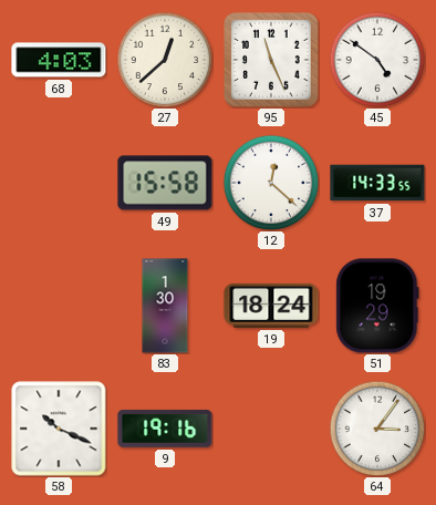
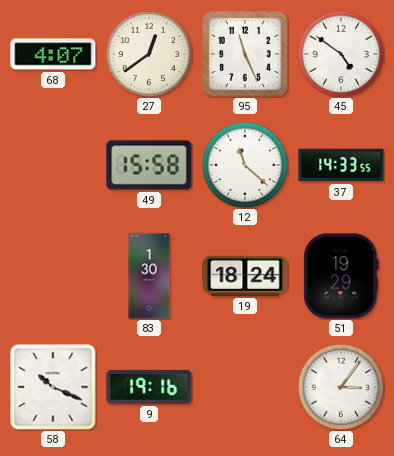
68: 4:03 -> 4:07 (53, 54)
27: 12:38 -> 12:39 (149, 54)
12: 12:22 -> 11:22 (245, 165)
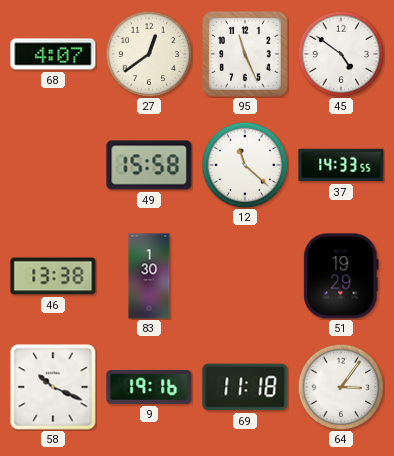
46: none -> 13:38 (53, 276)
19: 18:24 -> none (245, 276)
69: none -> 11:18 (245, 387)
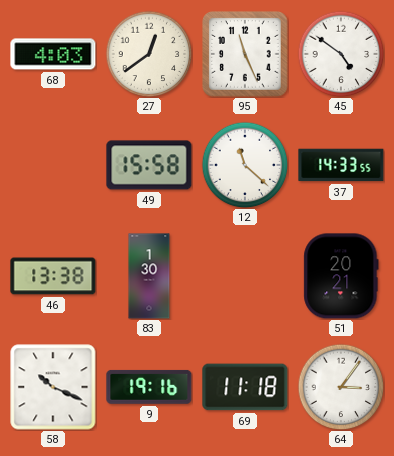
68: 4:07 -> 4:03 (53, 54)
51: 19:29 -> 20:21 (341, 276)
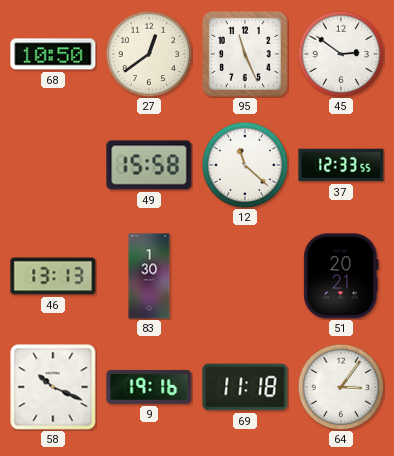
68: 4:03 -> 10:50 (53, 54)
45: 4:51 -> 2:51 (341, 54)
37: 14:33 -> 12:33 (341, 165)
46: 13:38 -> 13:13 (53, 276)
